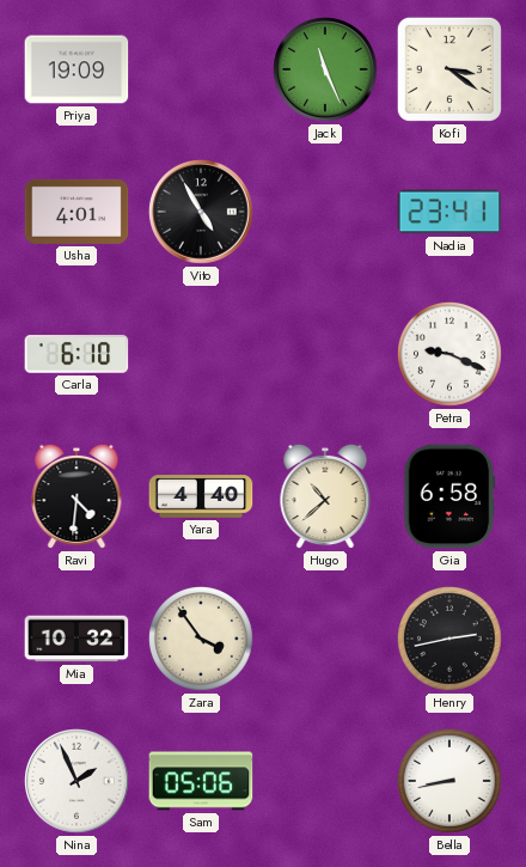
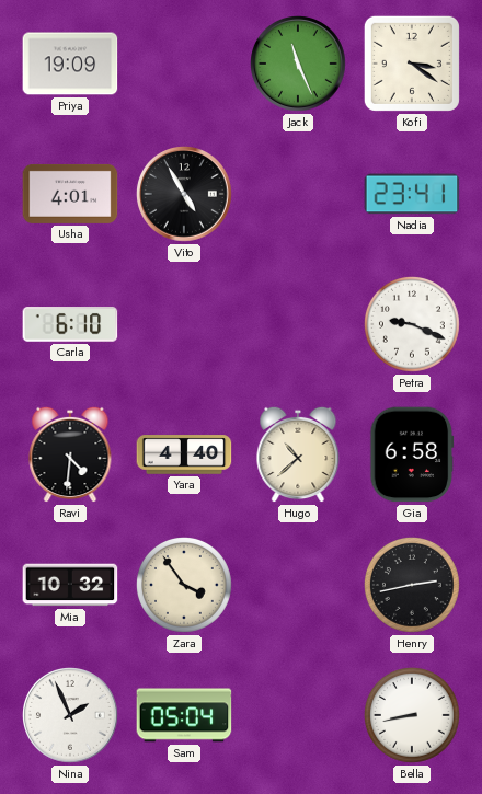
Sam: 05:06 -> 05:04 (184, 715)
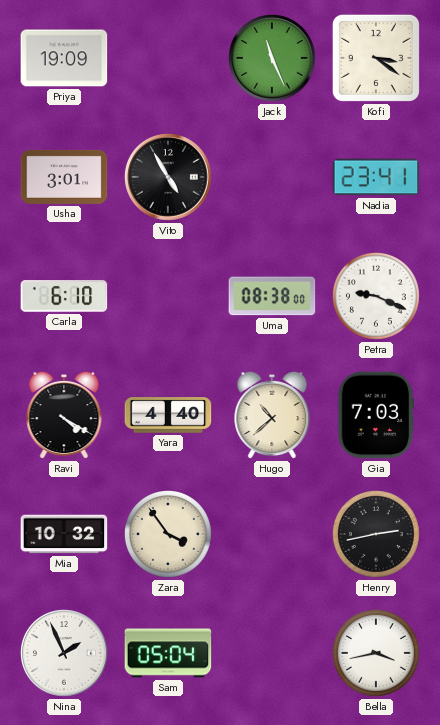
Usha: 4:01 -> 3:01 (64, 177)
Uma: none -> 08:38 (272, 296)
Ravi: 4:31 -> 4:20 (64, 415)
Gia: 6:58 -> 7:03 (376, 415)
Bella: 8:43 -> 3:43 (376, 653)
